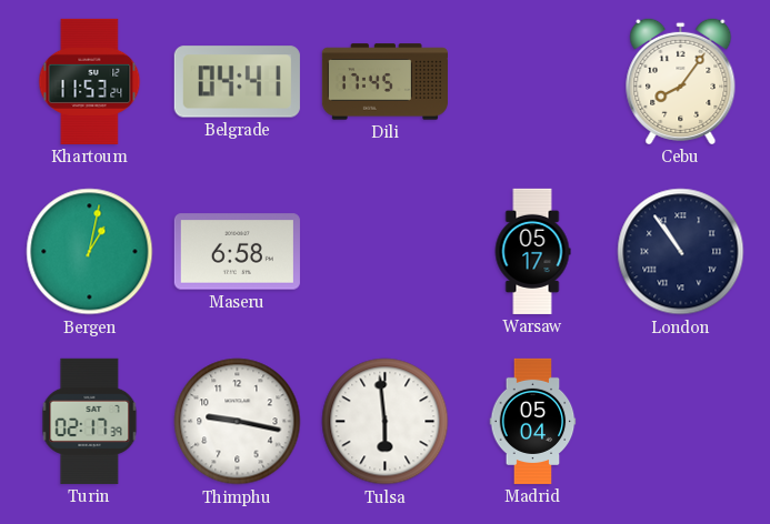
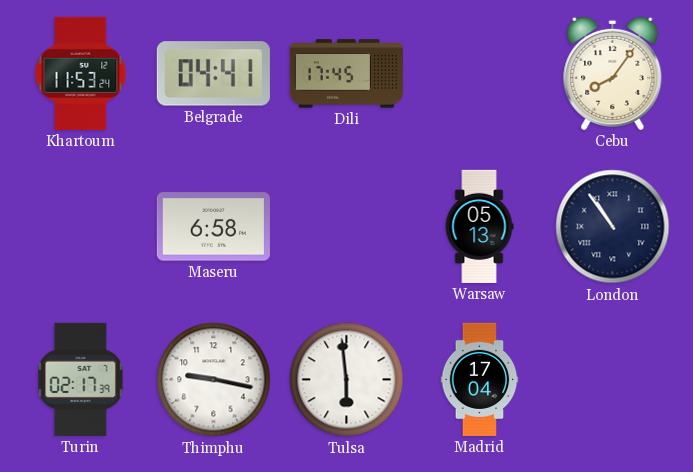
Bergen: 1:02 -> none (90, 252)
Warsaw: 05:17 -> 05:13 (479, 226)
Madrid: 05:04 -> 17:04 (480, 379)
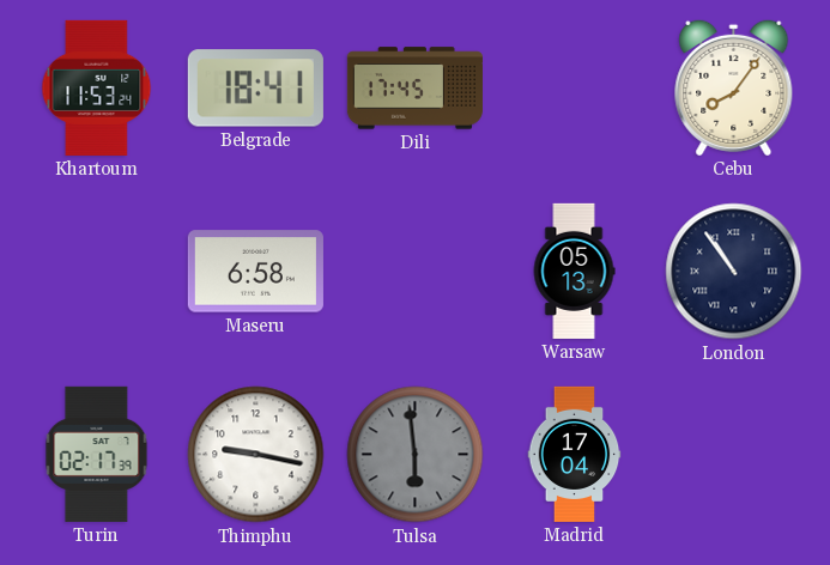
Belgrade: 04:41 -> 18:41 (255, 89)
Tulsa dial: white -> grey (416, 455)
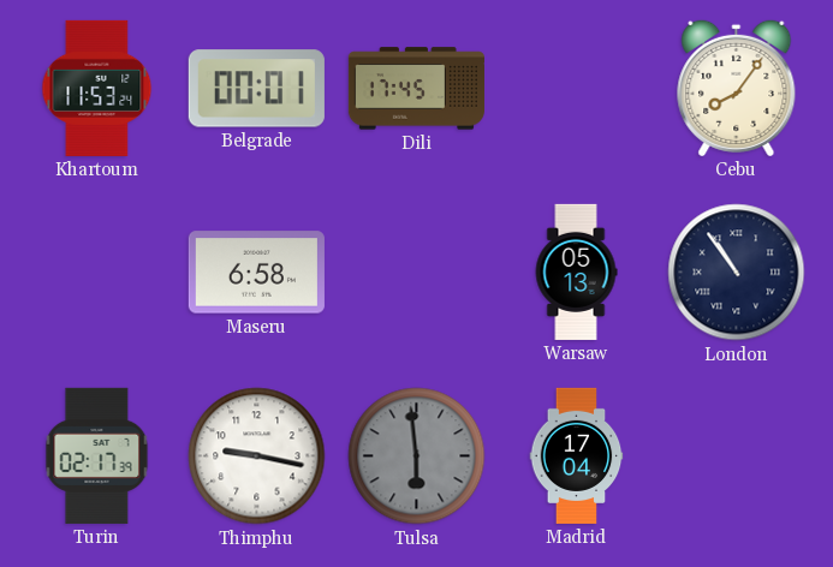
Belgrade: 18:41 -> 00:01 (256, 89)
